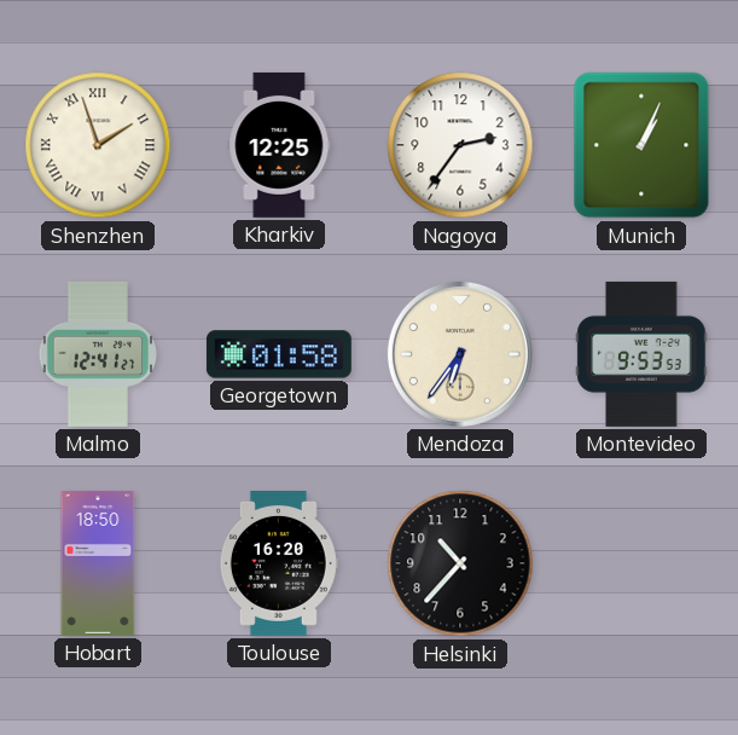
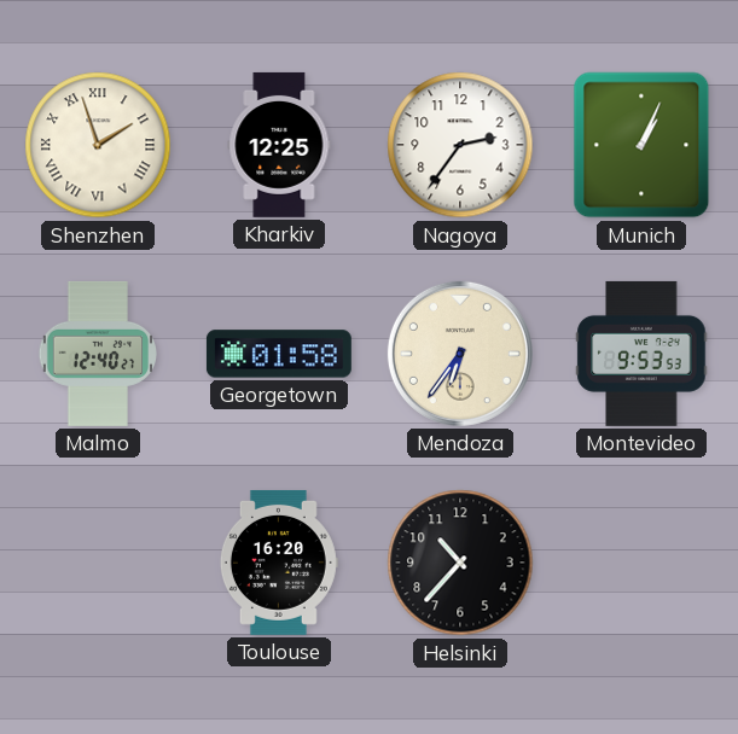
Malmo: 12:41 -> 12:40 (98, 354)
Hobart: 18:50 -> none (98, 563)
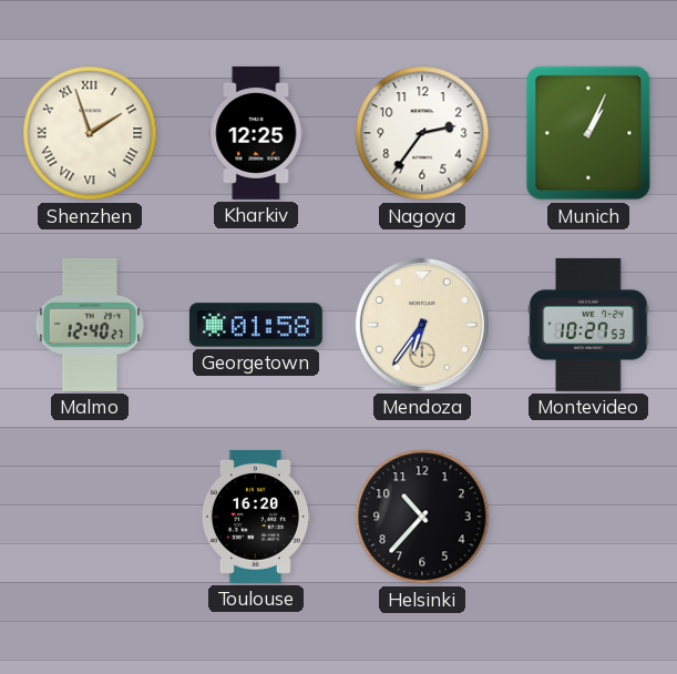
Montevideo: 9:53 -> 10:27 (588, 325)
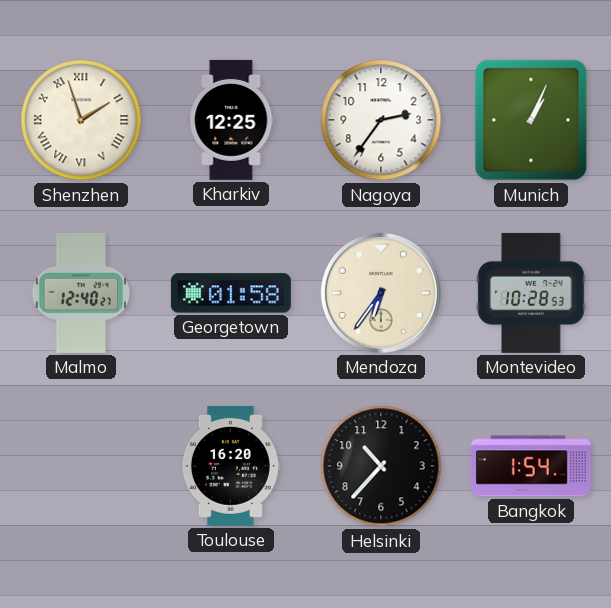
Montevideo: 10:27 -> 10:28 (531, 293)
Bangkok: none -> 1:54 (531, 466)
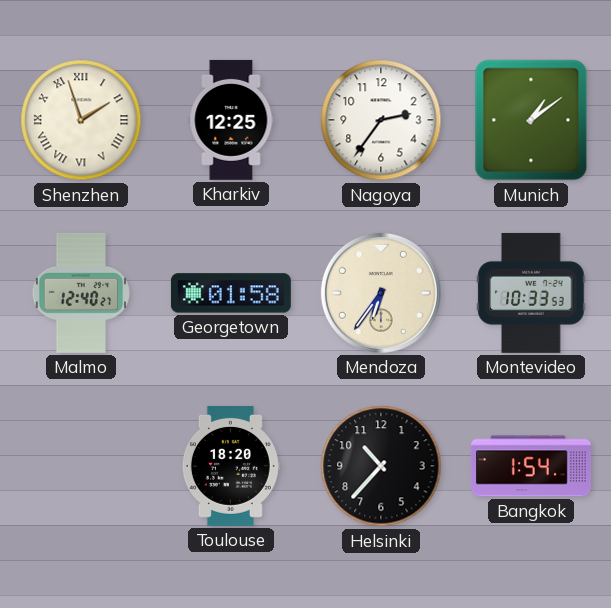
Munich: 1:04 -> 1:09 (531, 120)
Montevideo: 10:28 -> 10:33 (531, 293)
Toulouse: 16:20 -> 18:20 (231, 466)
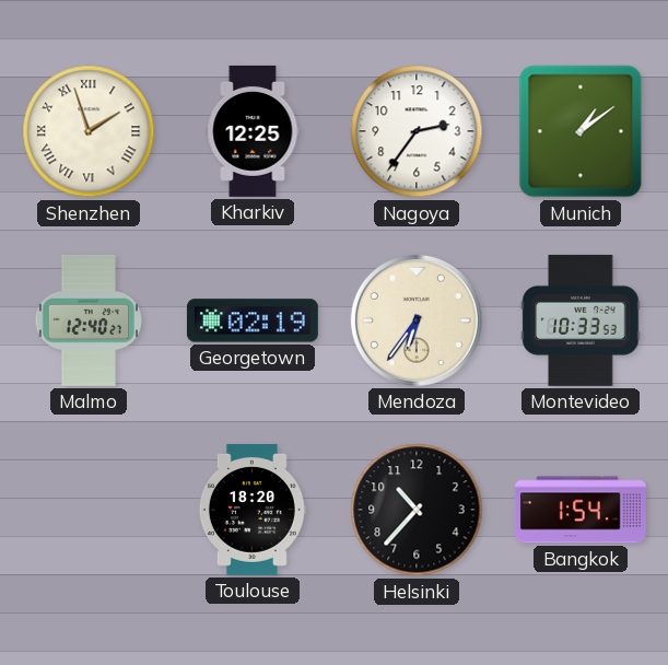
Georgetown: 01:58 -> 02:19 (253, 320)
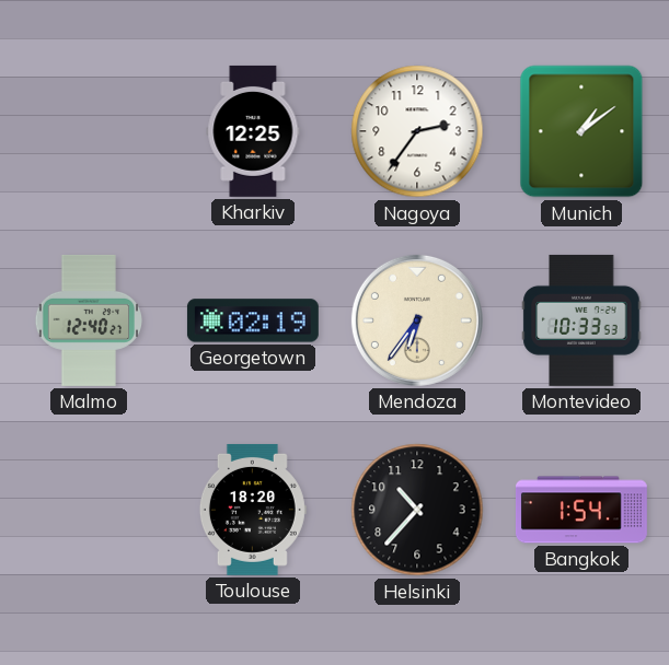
Shenzhen: 1:57 -> none (89, 131)
